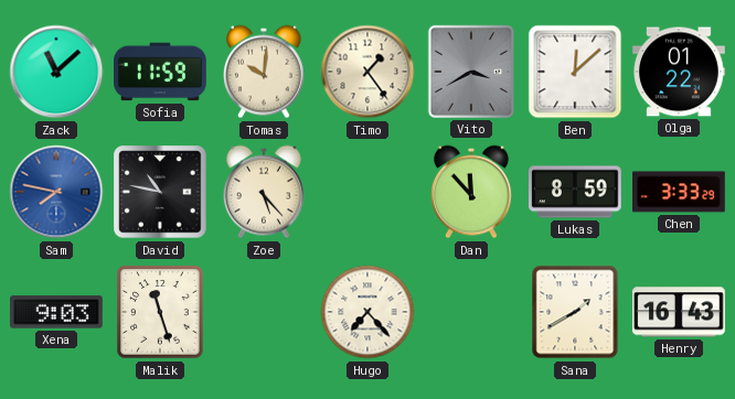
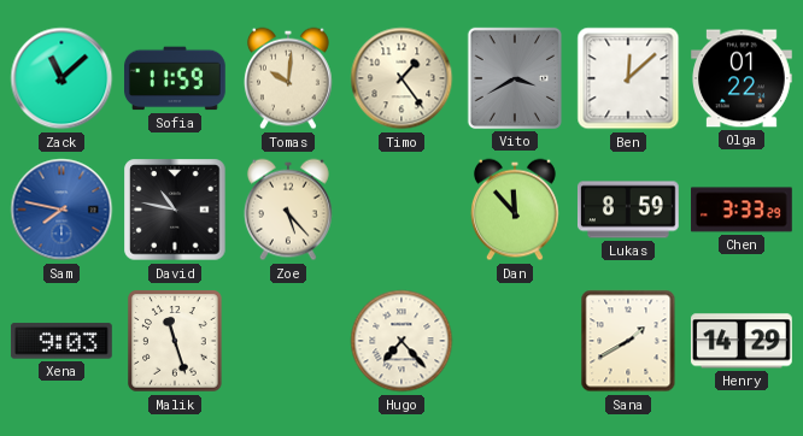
Henry: 16:43 -> 14:29 (742, 341)
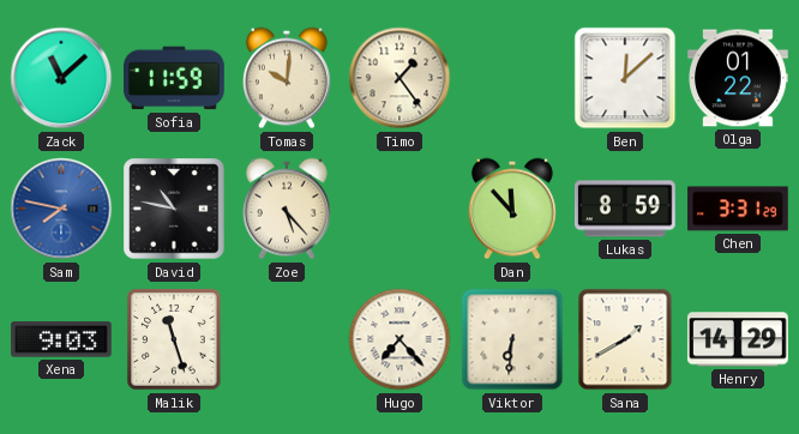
Vito: 3:40 -> none (515, 78)
Chen: 3:33 -> 3:31 (739, 209)
Viktor: none -> 6:31 (512, 339)
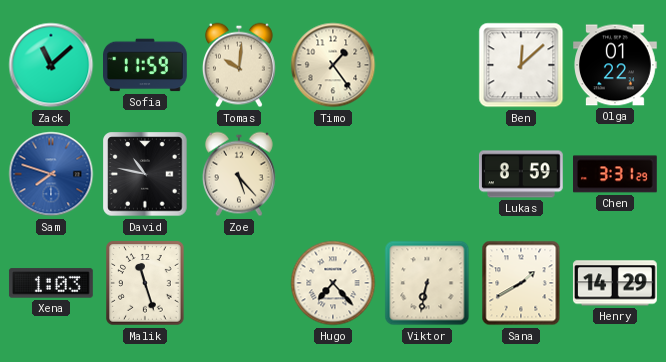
Sam: 7:47 -> 7:48 (51, 174)
Dan: 11:53 -> none (512, 209)
Xena: 9:03 -> 1:03 (51, 283)
Viktor: 6:31 -> 6:32 (427, 283)
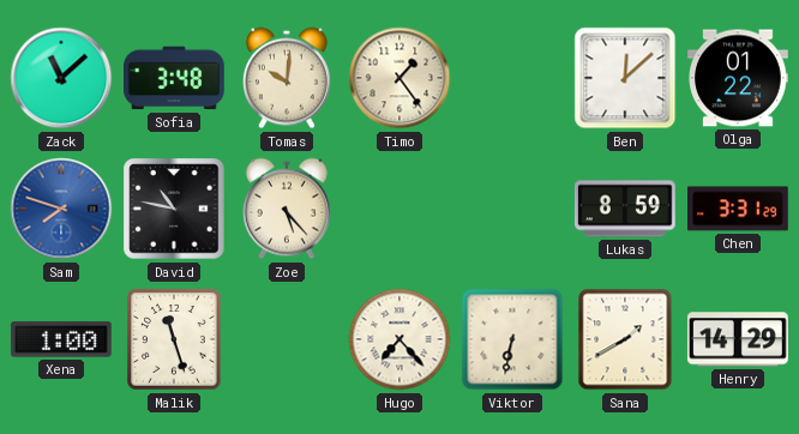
Sofia: 11:59 -> 3:48 (175, 78)
Xena: 1:03 -> 1:00 (61, 339)
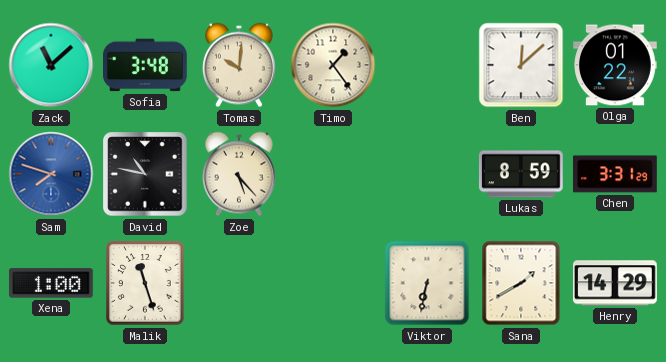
Hugo: 7:23 -> none (400, 339)
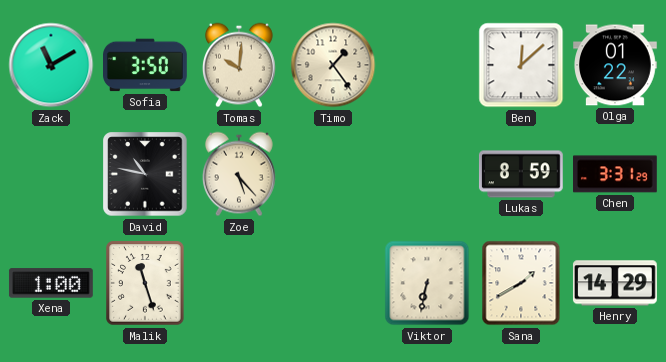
Zack: 11:08 -> 11:10 (51, 65)
Sofia: 3:48 -> 3:50 (146, 65)
Sam: 7:48 -> none (51, 174)
